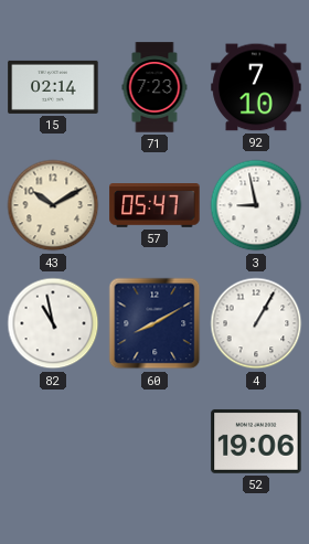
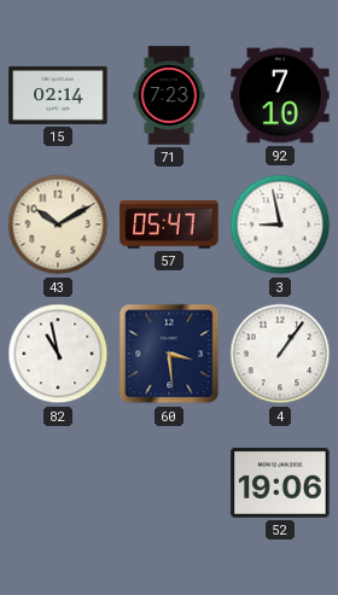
60: 8:10 -> 3:29 (169, 354)
4: 1:05 -> 1:06 (280, 354)
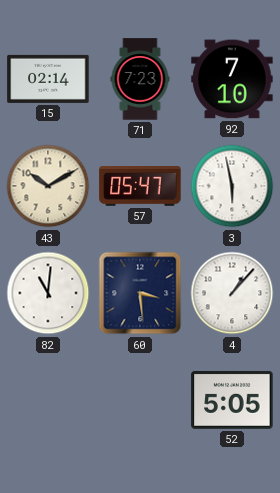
3: 8:58 -> 5:58 (232, 186)
82: 10:58 -> 11:01 (48, 293)
4: 1:06 -> 1:07 (232, 293)
52: 19:06 -> 5:05 (232, 400)
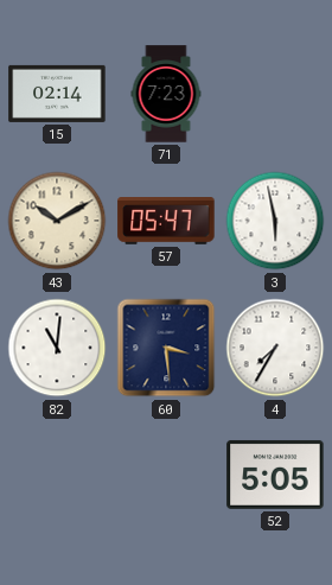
92: 7:10 -> none (232, 79)
4: 1:07 -> 7:35 (275, 348)
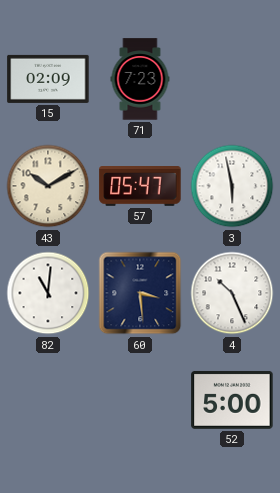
15: 02:14 -> 02:09 (48, 79)
4: 7:35 -> 10:26 (232, 293)
52: 5:05 -> 5:00 (232, 400)
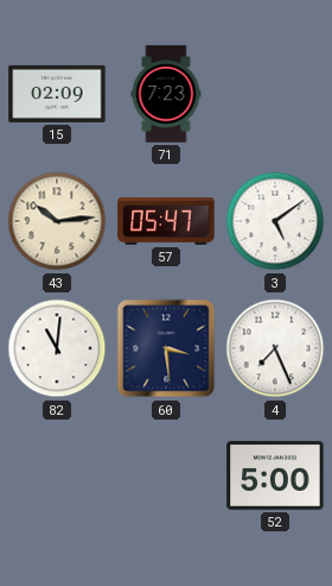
43: 10:10 -> 10:14 (57, 221)
3: 5:58 -> 5:09 (275, 221)
4: 10:26 -> 7:26 (275, 348)
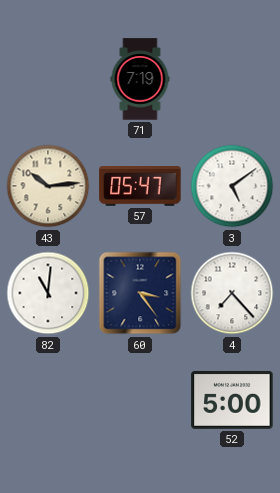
15: 02:09 -> none (57, 94)
71: 7:23 -> 7:19 (140, 79)
60: 3:29 -> 3:24 (140, 293)
4: 7:26 -> 7:23 (232, 293)
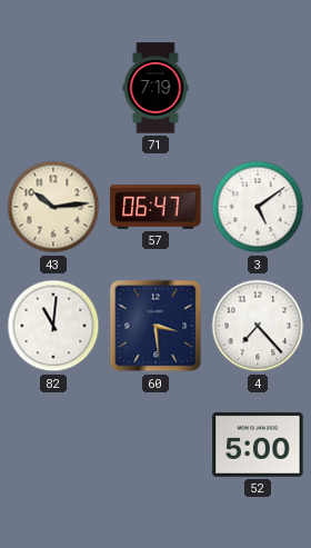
57: 05:47 -> 06:47 (155, 208)
60: 3:24 -> 3:29 (155, 326)
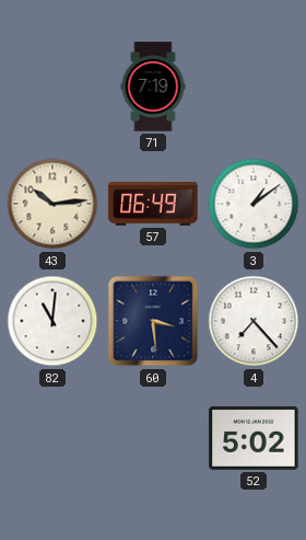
57: 06:47 -> 06:49 (153, 205)
3: 5:09 -> 1:09 (254, 204)
52: 5:00 -> 5:02 (254, 438)
